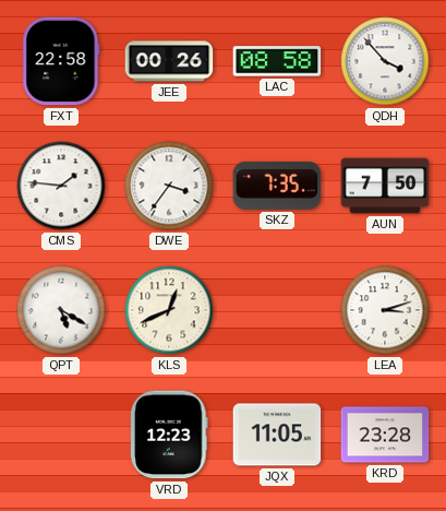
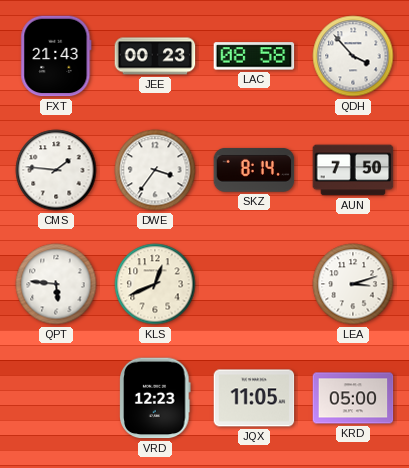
FXT: 22:58 -> 21:43 (56, 56)
JEE: 00:26 -> 00:23 (155, 56)
SKZ: 7:35 -> 8:14 (254, 170)
QPT: 5:20 -> 5:46 (56, 284)
KRD: 23:28 -> 05:00 (353, 398)
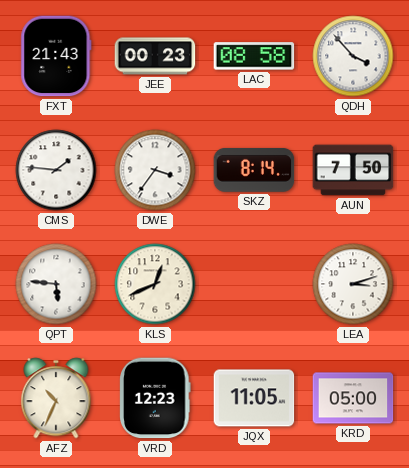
AFZ: none -> 10:34 (56, 398)
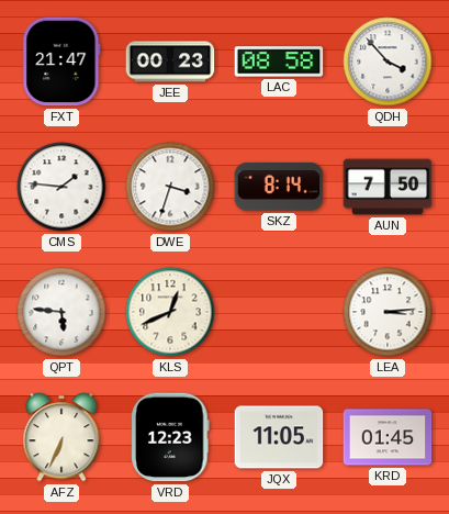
FXT: 21:43 -> 21:47 (61, 62)
DWE: 3:36 -> 3:33 (170, 187)
LEA: 3:12 -> 3:14 (388, 312)
AFZ: 10:34 -> 6:34 (61, 437)
KRD: 05:00 -> 01:45 (388, 437)
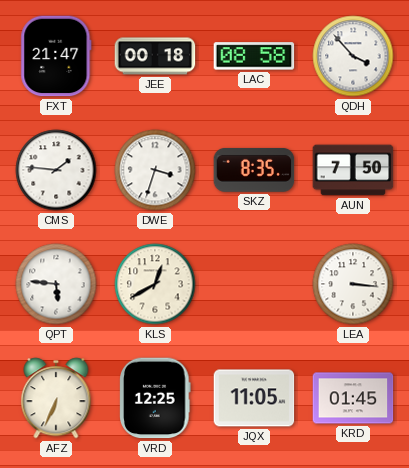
JEE: 00:23 -> 00:18 (155, 56)
SKZ: 8:14 -> 8:35 (254, 170)
KLS: 12:41 -> 12:40 (155, 284)
LEA: 3:14 -> 3:16 (353, 284)
VRD: 12:23 -> 12:25 (155, 398)
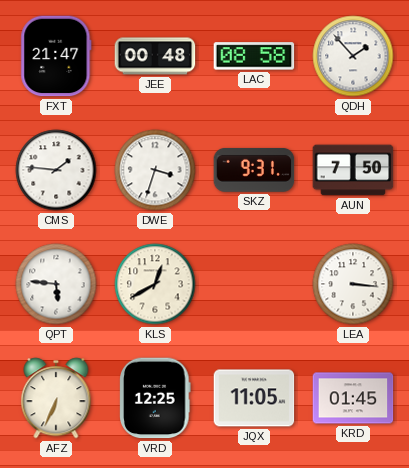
JEE: 00:18 -> 00:48 (155, 56)
QDH: 3:53 -> 1:53 (353, 56)
SKZ: 8:35 -> 9:31 (254, 170)
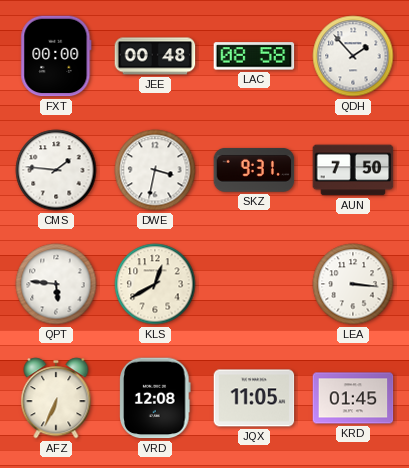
FXT: 21:47 -> 00:00 (56, 56)
DWE: 3:33 -> 3:32 (155, 170)
VRD: 12:25 -> 12:08 (155, 398)
